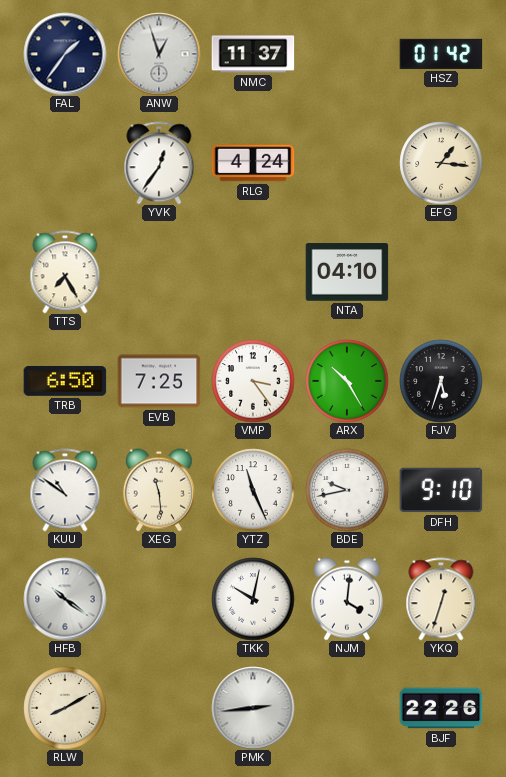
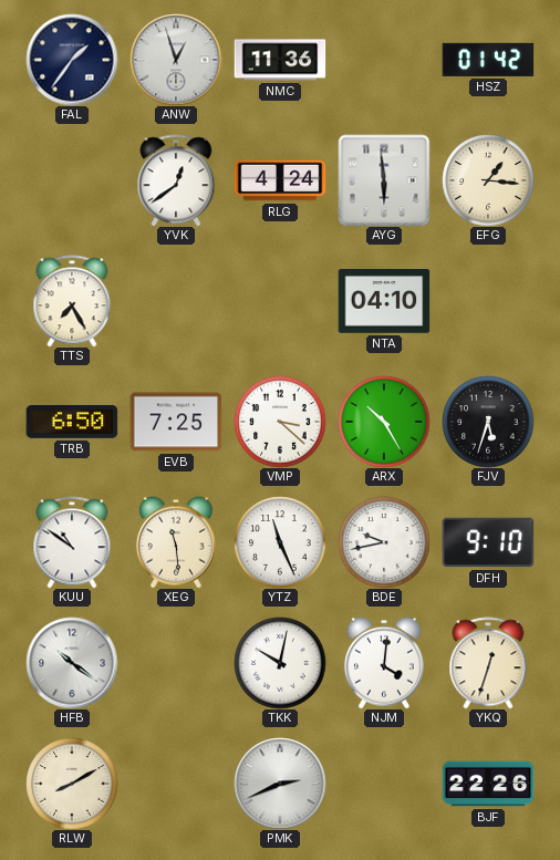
NMC: 11:37 -> 11:36 (280, 60)
YVK: 12:36 -> 12:39 (176, 180)
AYG: none -> 5:59 (384, 180)
VMP: 3:24 -> 3:22 (280, 422)
PMK: 2:44 -> 2:41 (280, 784)
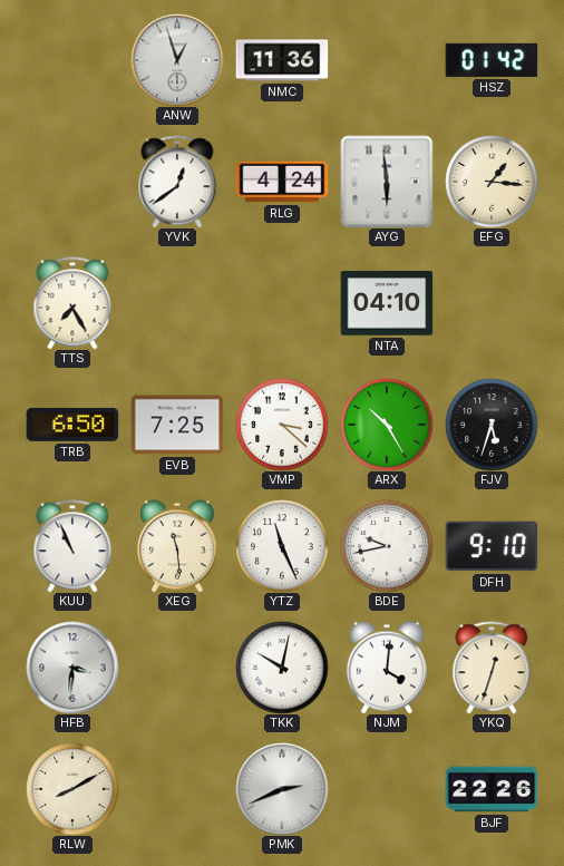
FAL: 1:36 -> none (72, 60)
KUU: 10:51 -> 10:56 (72, 546)
HFB: 10:21 -> 3:31 (72, 668)
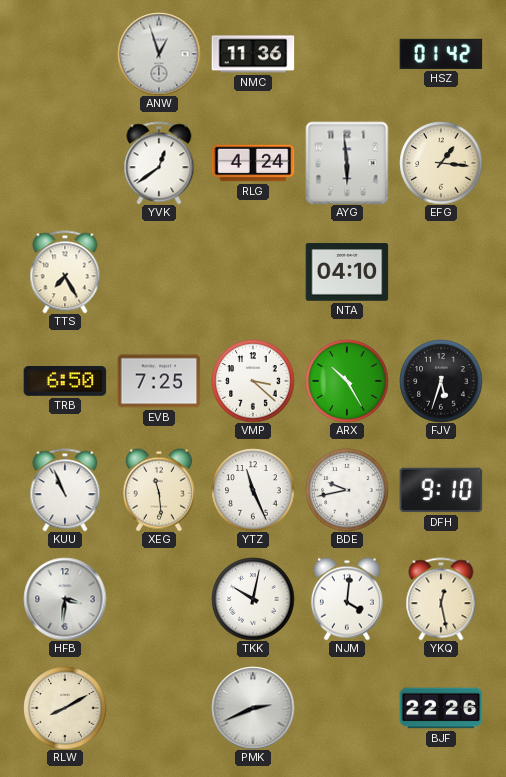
YKQ: 12:33 -> 12:28 (441, 599)
